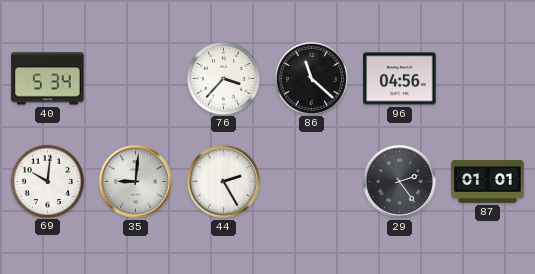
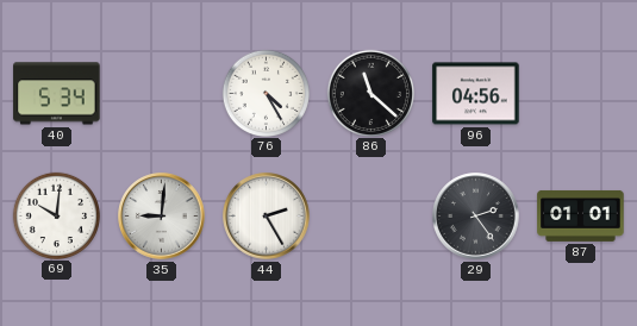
76: 3:37 -> 4:25 (266, 93)
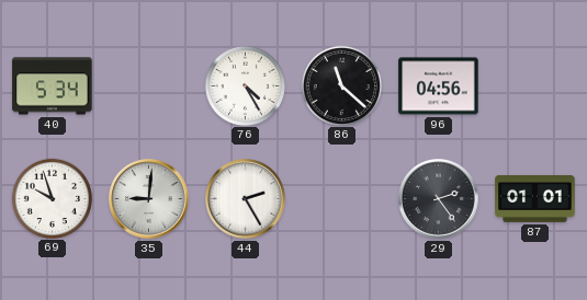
69: 10:01 -> 9:57 (52, 198)
